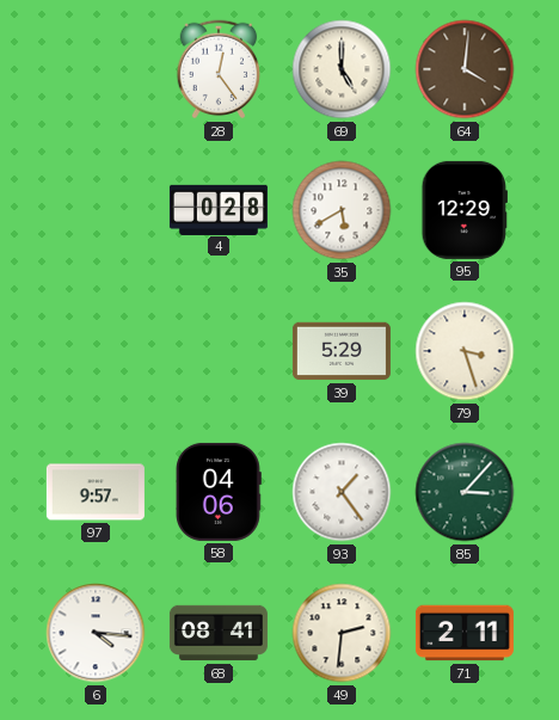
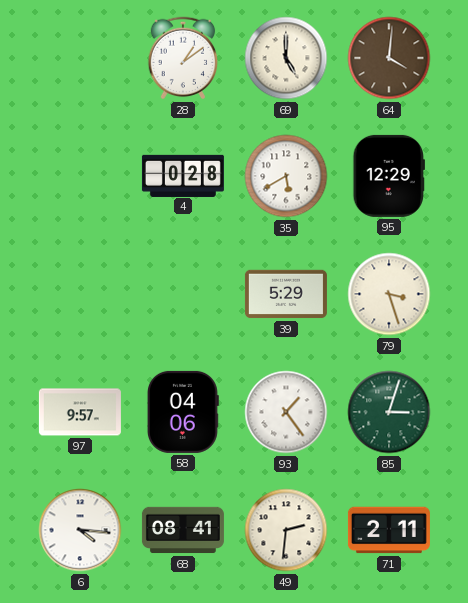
28: 12:24 -> 1:09 (183, 58)
85: 3:07 -> 3:03 (389, 412)
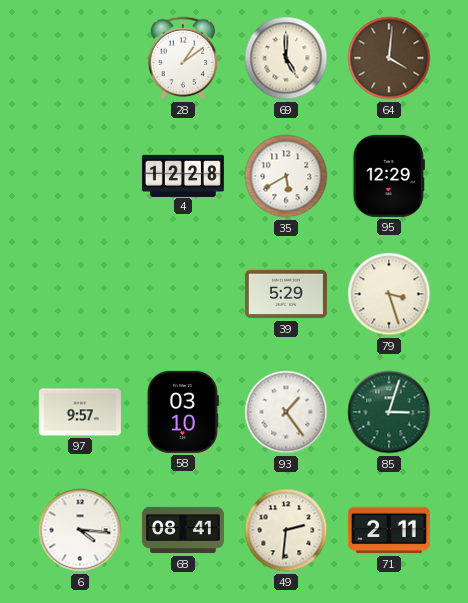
4: 0:28 -> 12:28 (183, 175)
58: 04:06 -> 03:10 (183, 412)
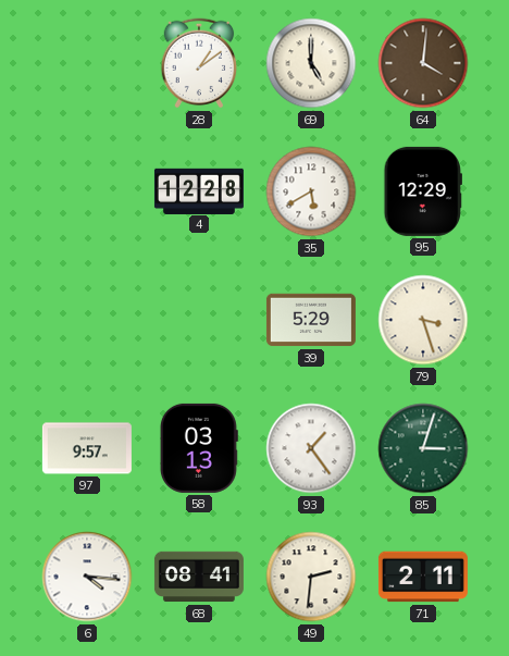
58: 03:10 -> 03:13 (199, 448)
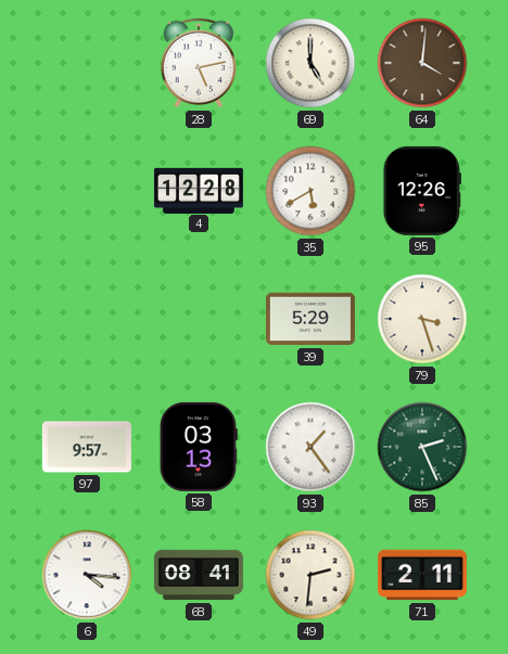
28: 1:09 -> 5:13 (199, 63)
95: 12:29 -> 12:26 (421, 191)
85: 3:03 -> 2:26 (422, 447)
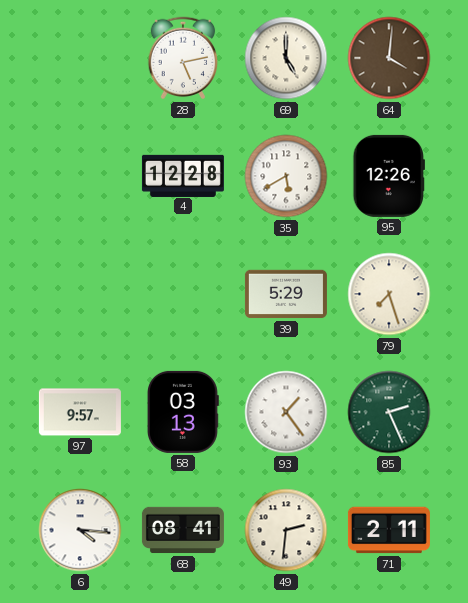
79: 3:27 -> 7:27 (389, 294)
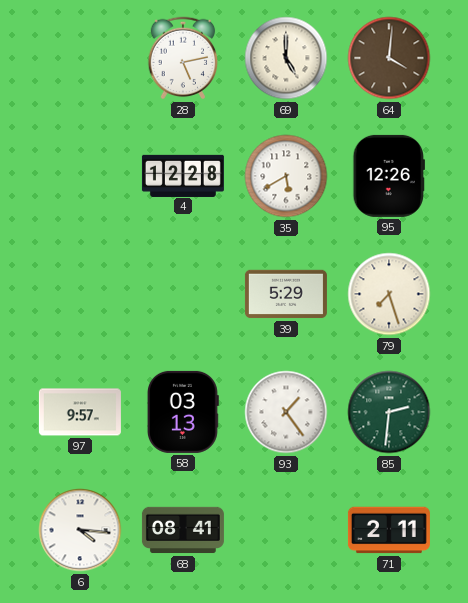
85: 2:26 -> 2:31 (389, 412)
49: 2:31 -> none (286, 530)
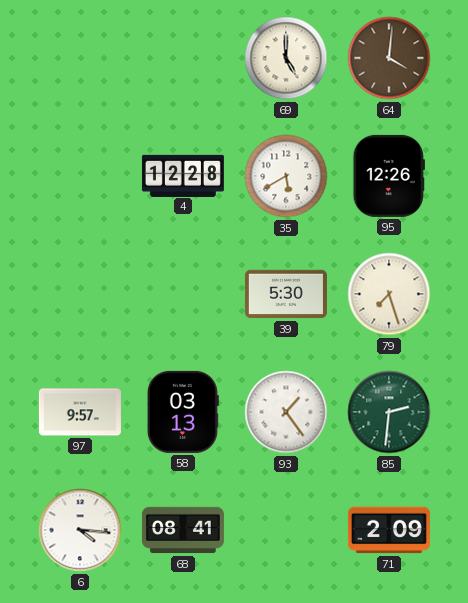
28: 5:13 -> none (183, 58)
39: 5:29 -> 5:30 (286, 294)
71: 2:11 -> 2:09 (389, 530)
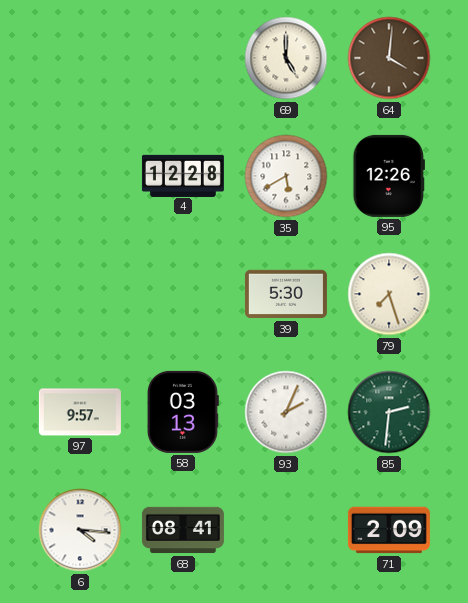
93: 1:24 -> 2:04 (286, 412)
